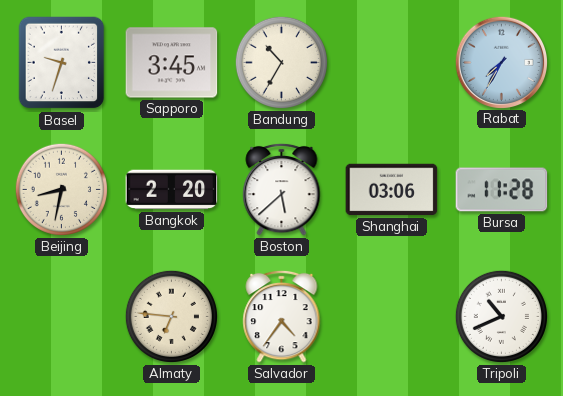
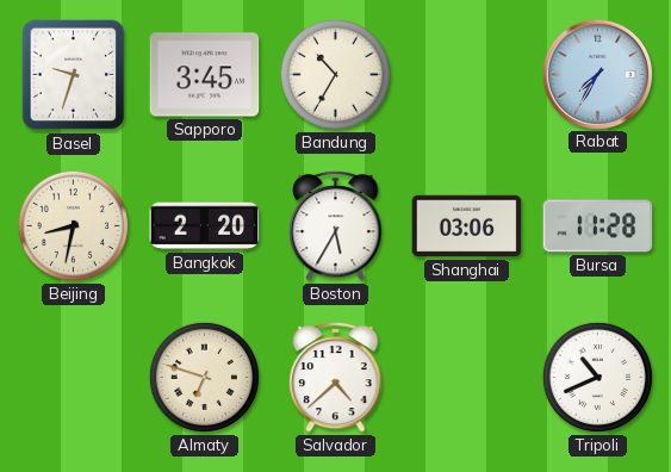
Boston: 5:38 -> 5:35 (336, 225)
Almaty: 6:46 -> 6:48 (204, 377)
Salvador: 4:36 -> 4:38 (336, 377)
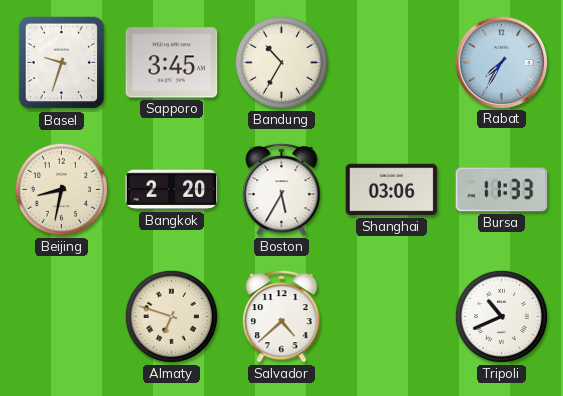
Bursa: 11:28 -> 11:33 (502, 190)
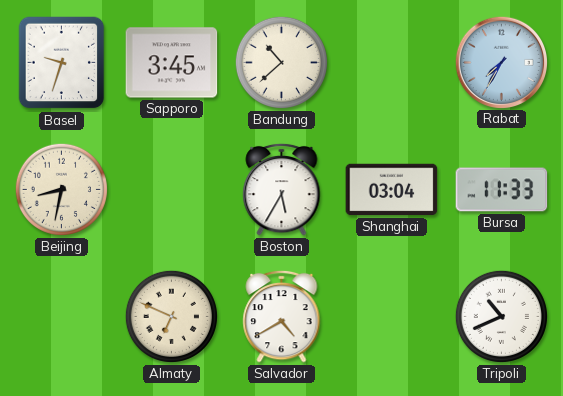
Bandung: 10:35 -> 10:38 (281, 62)
Bangkok: 2:20 -> none (172, 190)
Shanghai: 03:06 -> 03:04 (392, 190)
Almaty: 6:48 -> 6:49 (171, 316)
Salvador: 4:38 -> 4:40 (282, 316)
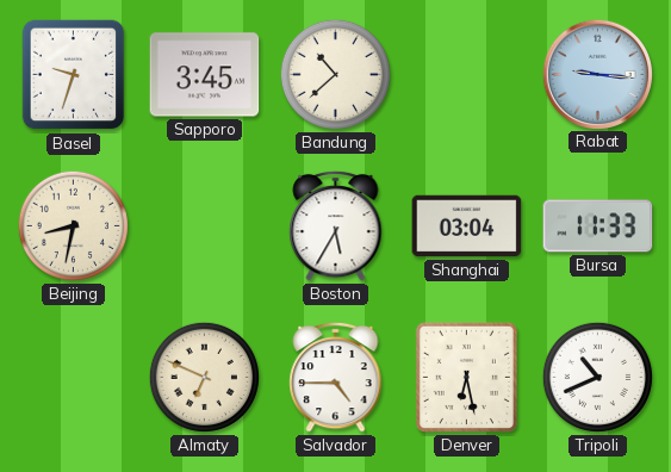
Rabat: 7:35 -> 9:16 (597, 74)
Salvador: 4:40 -> 4:45 (336, 377)
Denver: none -> 6:28 (466, 377)
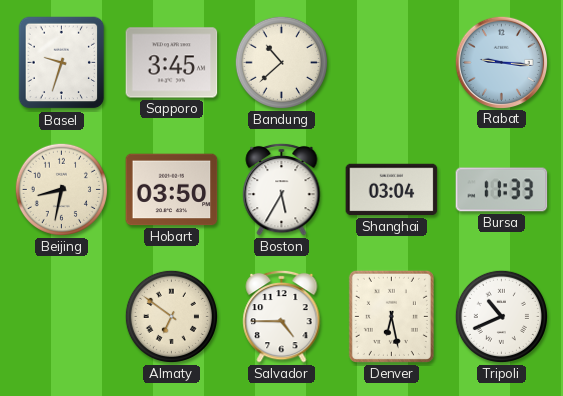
Hobart: none -> 03:50 (172, 190)
Almaty: 6:49 -> 6:51 (171, 316)
